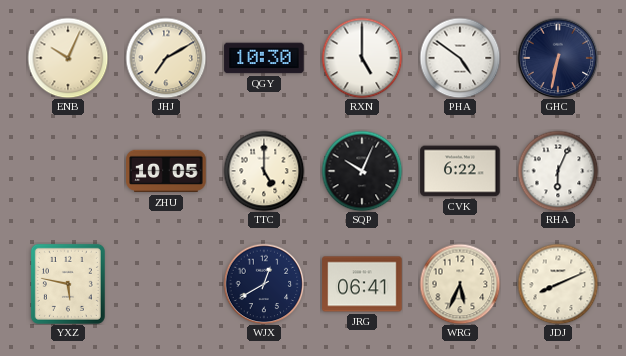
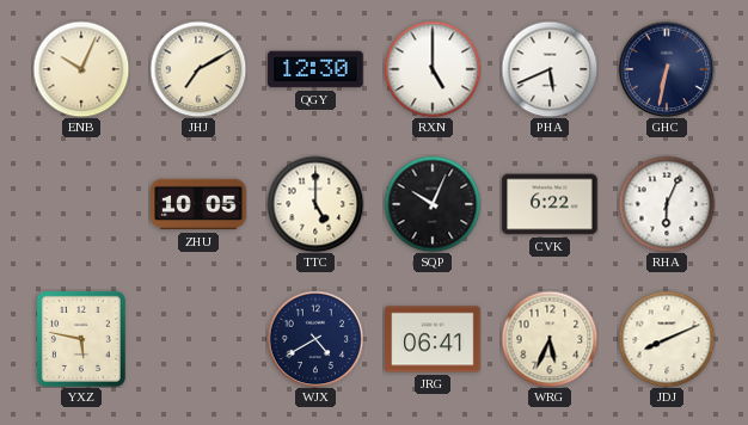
QGY: 10:30 -> 12:30 (315, 69)
PHA: 4:51 -> 5:41 (550, 69)
WJX: 12:40 -> 4:40 (315, 339)
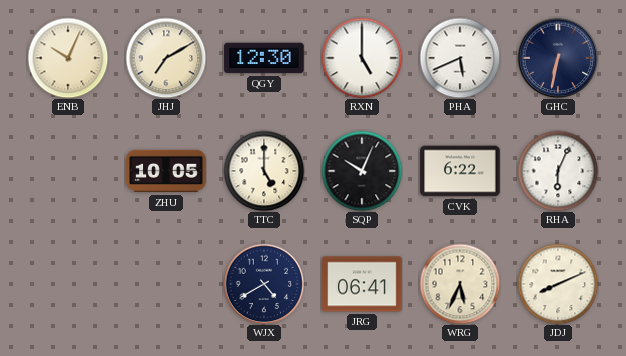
YXZ: 5:47 -> none (81, 339)
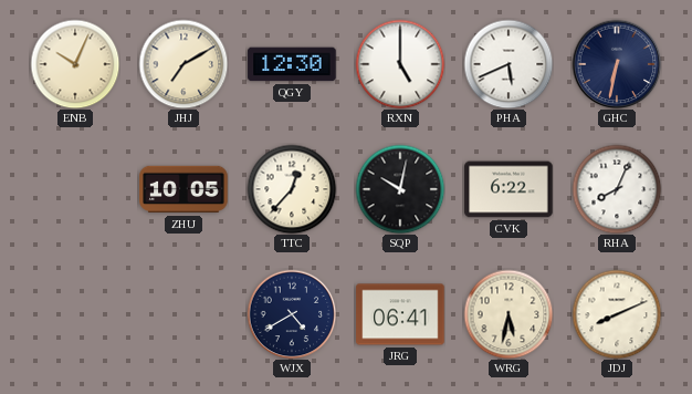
TTC: 5:00 -> 12:37 (292, 189)
SQP: 10:04 -> 10:02 (400, 189)
RHA: 6:04 -> 8:04 (617, 189)
WRG: 5:34 -> 5:32 (508, 314)
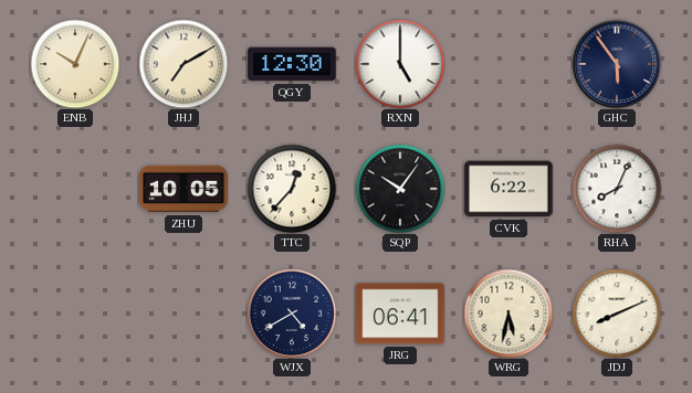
PHA: 5:41 -> none (508, 64)
GHC: 6:32 -> 5:54 (617, 64)
SQP: 10:02 -> 10:06 (400, 189)
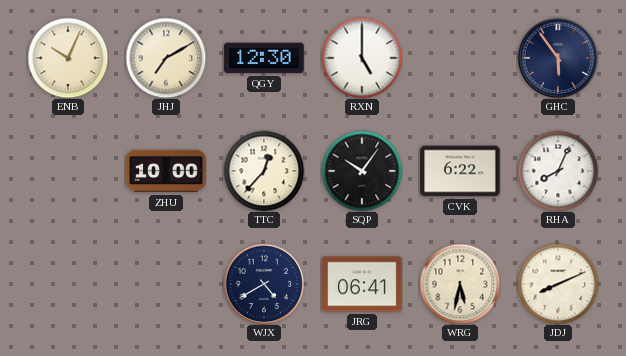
ZHU: 10:05 -> 10:00 (166, 171)
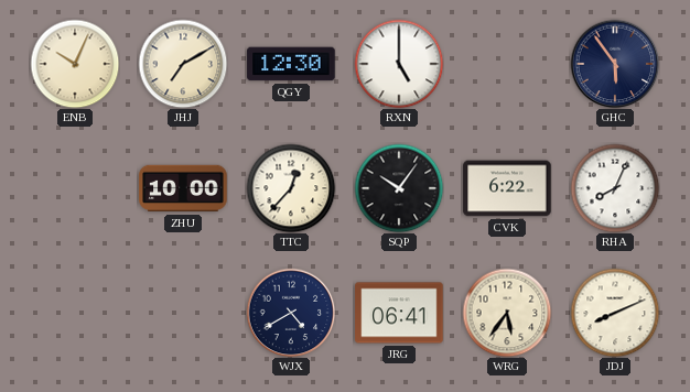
WRG: 5:32 -> 5:36 (507, 313)
